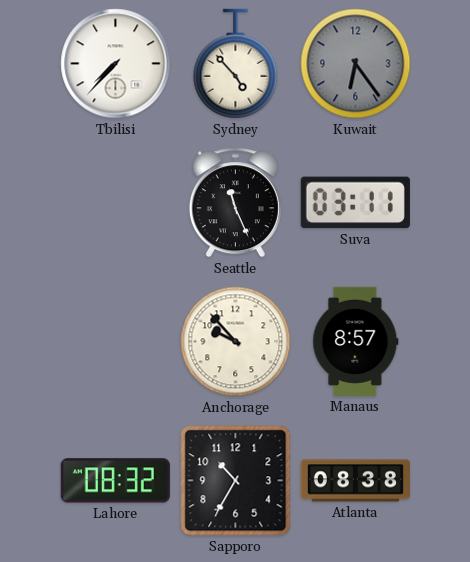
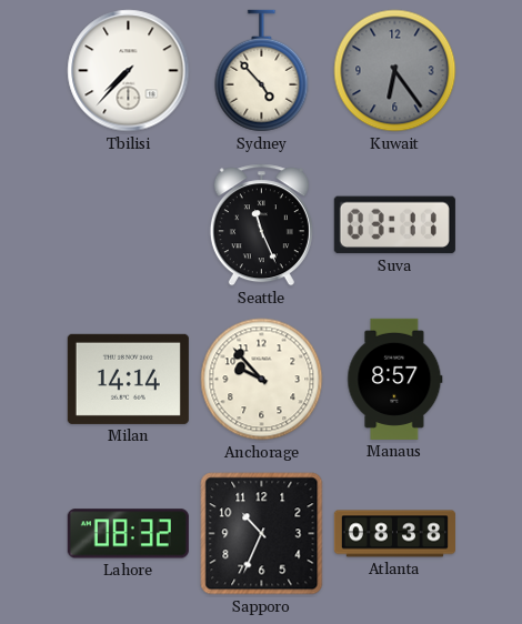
Milan: none -> 14:14 (128, 379)
Sapporo: 10:35 -> 10:34 (262, 534)
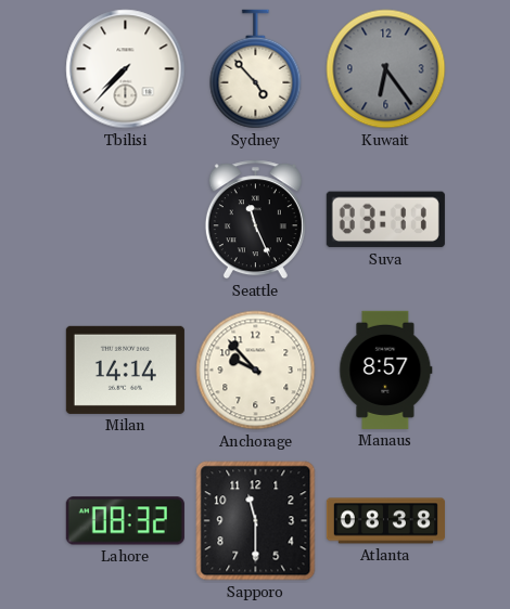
Sapporo: 10:34 -> 11:30 (256, 521)
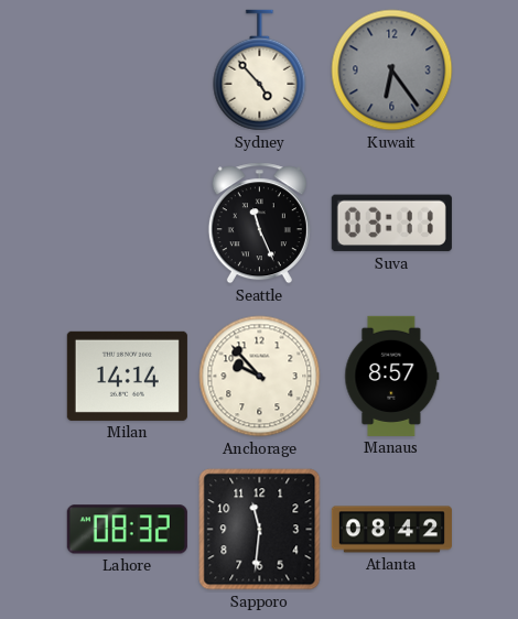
Tbilisi: 7:37 -> none (126, 69)
Sapporo: 11:30 -> 11:31 (260, 530)
Atlanta: 08:38 -> 08:42 (391, 530)
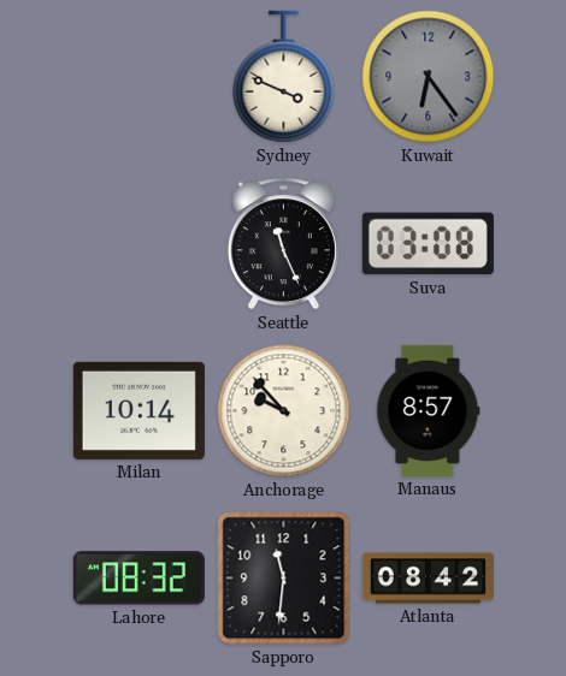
Sydney: 4:53 -> 3:49 (284, 77)
Suva: 03:11 -> 03:08 (428, 244)
Milan: 14:14 -> 10:14 (138, 410)
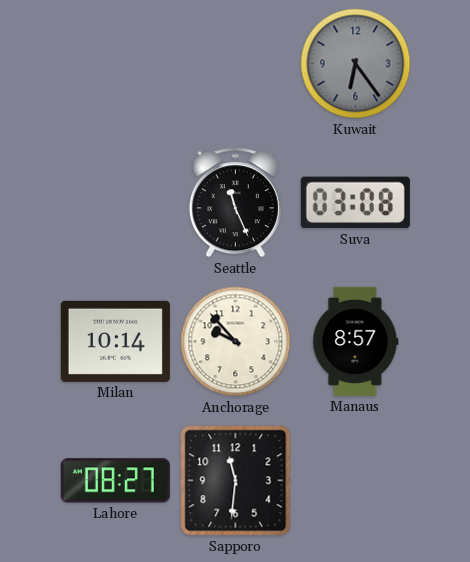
Sydney: 3:49 -> none (284, 77)
Lahore: 08:32 -> 08:27 (115, 481)
Atlanta: 08:42 -> none (428, 579)
